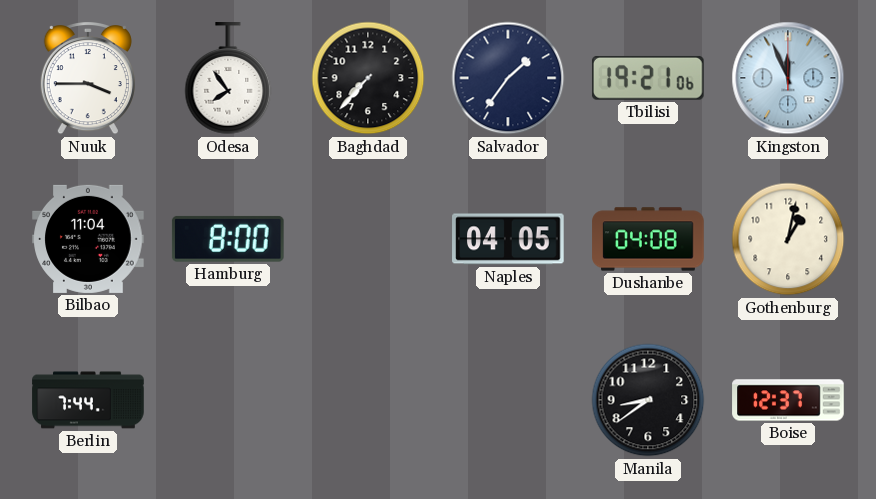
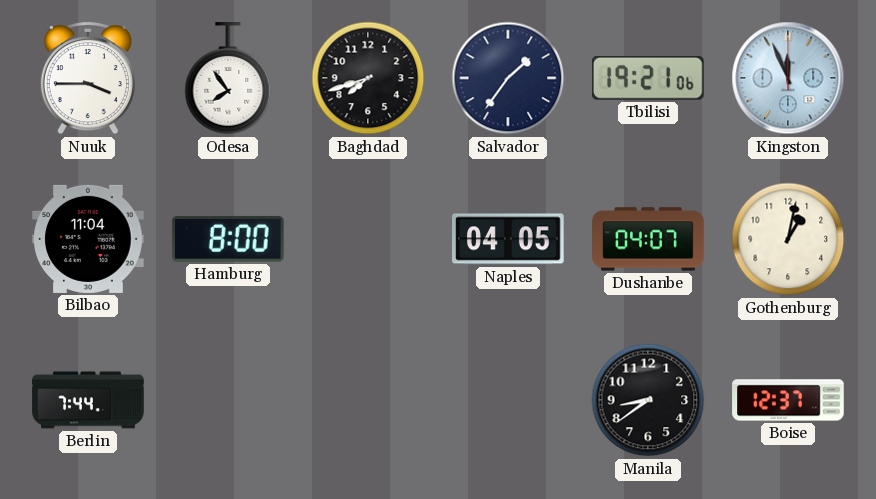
Baghdad: 7:37 -> 7:42 (368, 78)
Dushanbe: 04:08 -> 04:07 (648, 239)
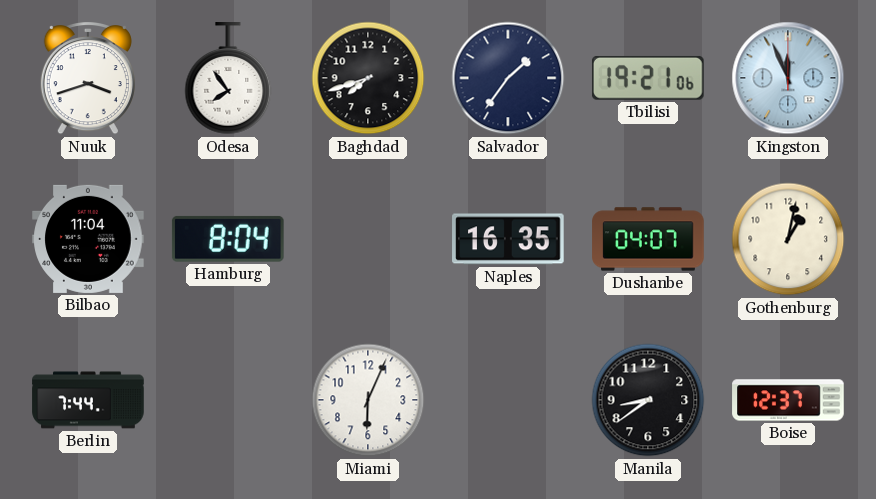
Nuuk: 3:45 -> 3:42 (88, 79)
Hamburg: 8:00 -> 8:04 (228, 239)
Naples: 04:05 -> 16:35 (508, 239)
Miami: none -> 6:04 (368, 400)
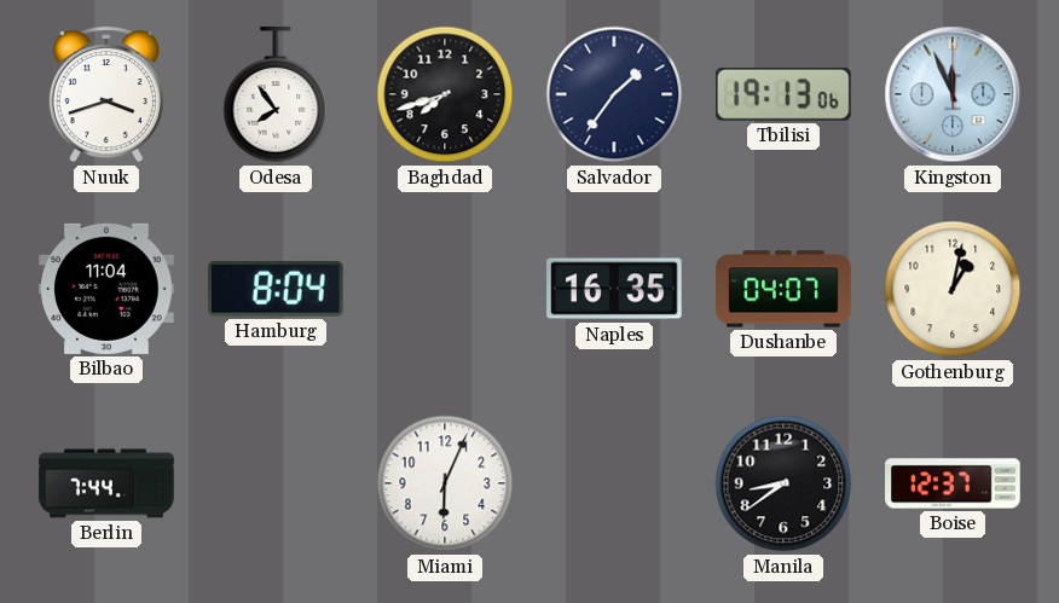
Tbilisi: 19:21 -> 19:13 (783, 94)
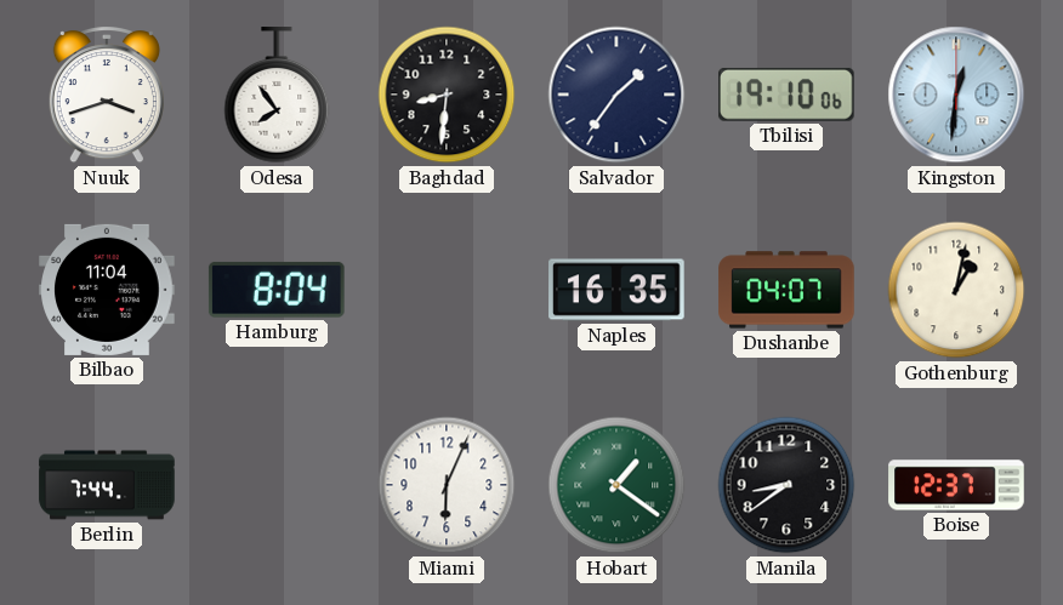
Baghdad: 7:42 -> 8:31 (447, 95)
Tbilisi: 19:13 -> 19:10 (786, 95)
Kingston: 11:56 -> 12:31 (956, 95)
Hobart: none -> 1:21 (616, 485)
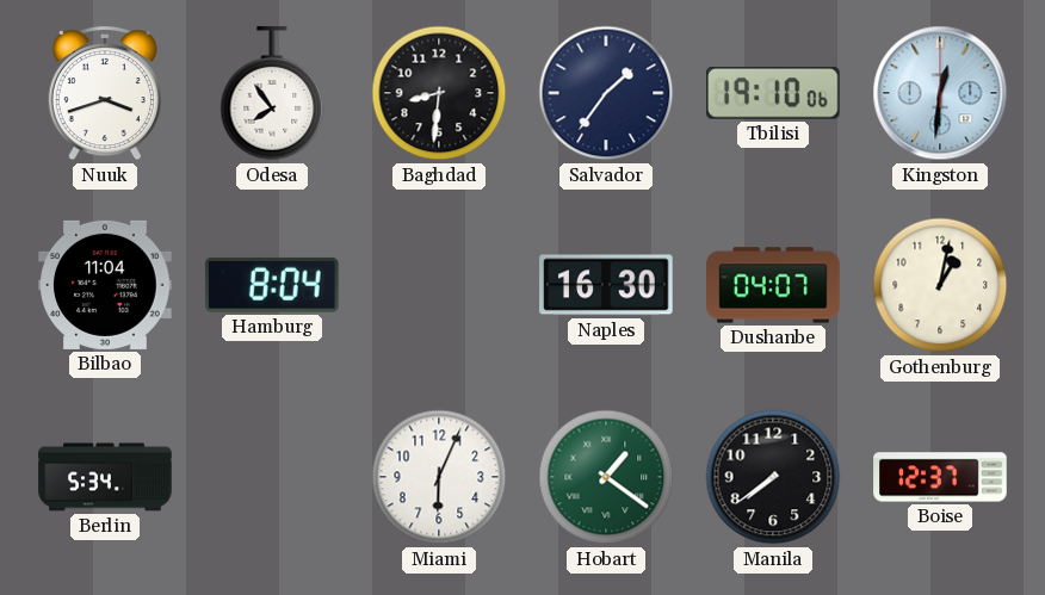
Naples: 16:35 -> 16:30 (606, 285)
Berlin: 7:44 -> 5:34 (105, 477)
Manila: 8:39 -> 7:39 (773, 477)
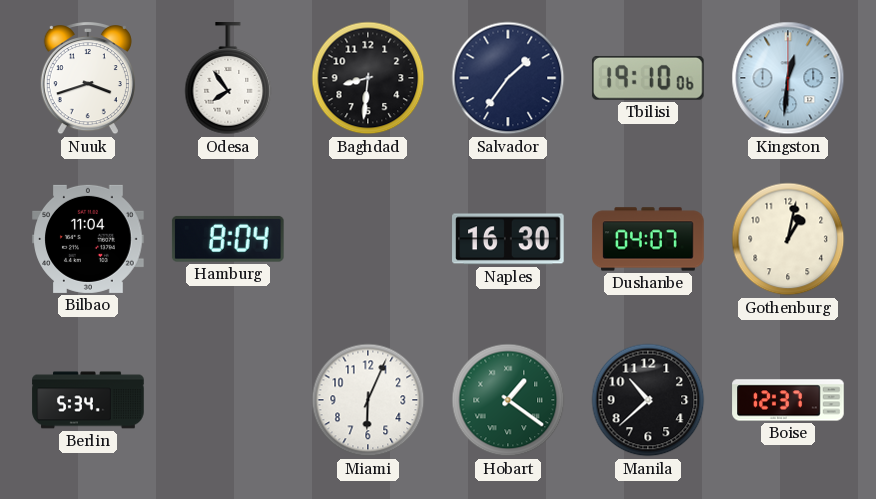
Manila: 7:39 -> 10:38 (648, 400)
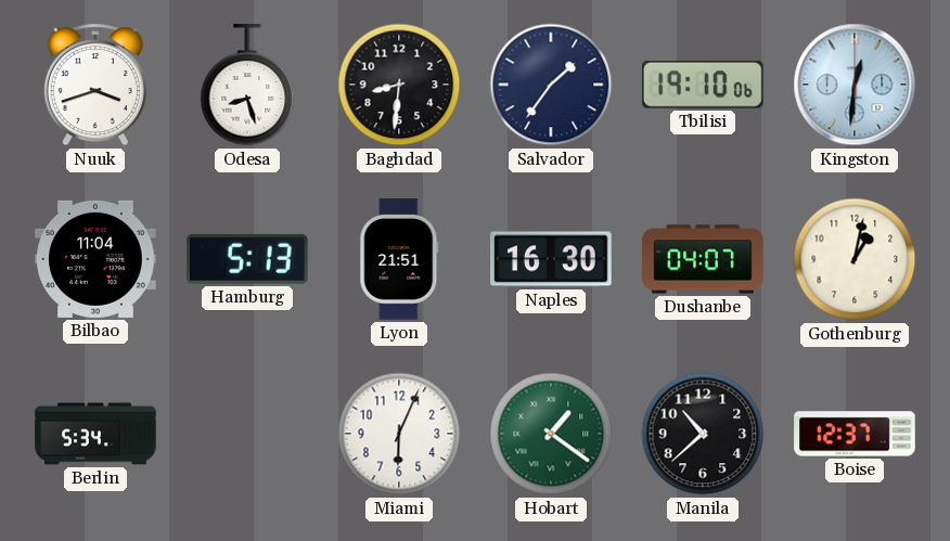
Odesa: 7:54 -> 8:27 (247, 86)
Hamburg: 8:04 -> 5:13 (247, 259)
Lyon: none -> 21:51 (399, 259)
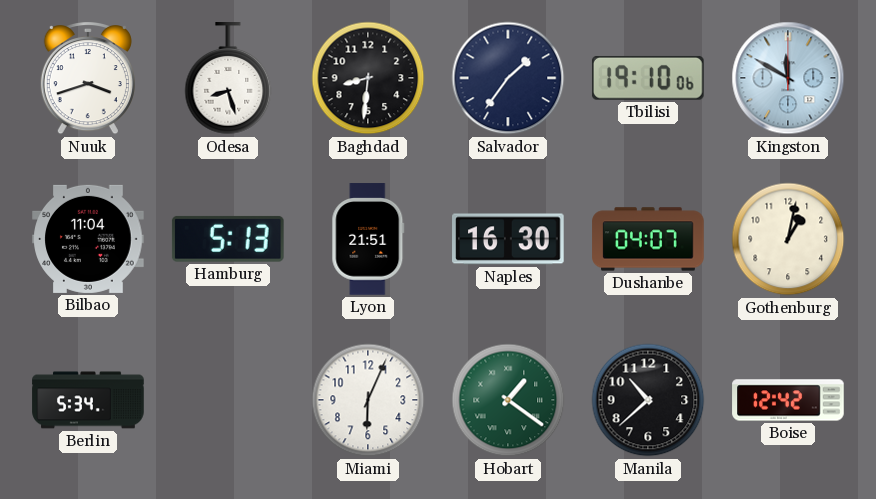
Kingston: 12:31 -> 11:50 (788, 78)
Boise: 12:37 -> 12:42 (788, 400)
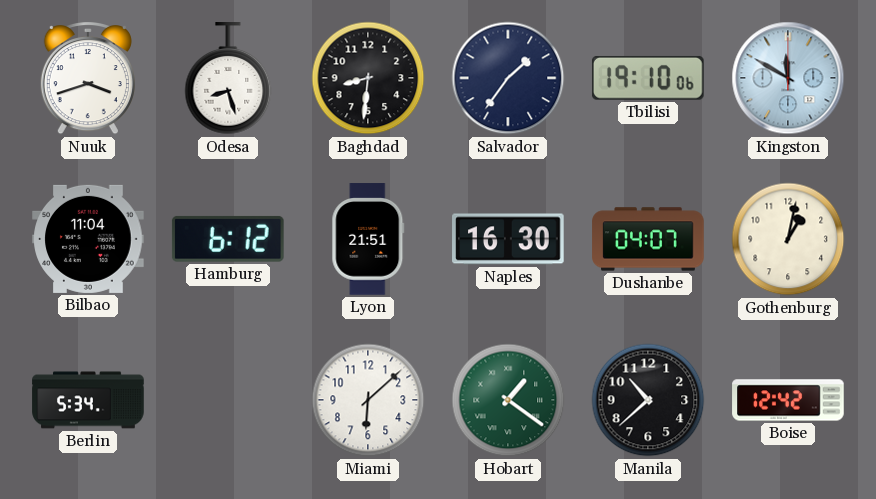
Hamburg: 5:13 -> 6:12 (228, 239)
Miami: 6:04 -> 6:08 (368, 400)
